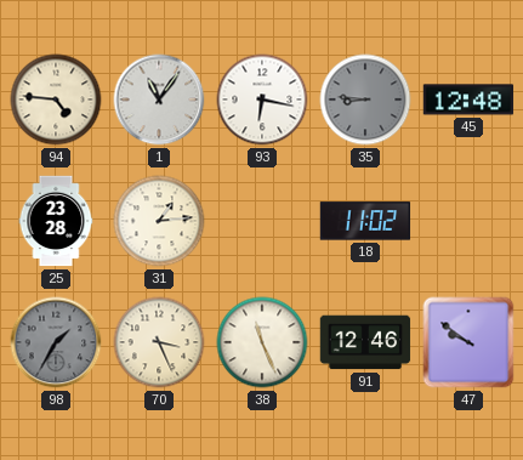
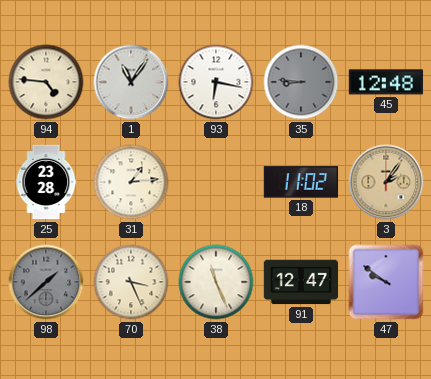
3: none -> 2:06 (386, 182)
98: 1:35 -> 1:38 (46, 282)
91: 12:46 -> 12:47 (301, 282)
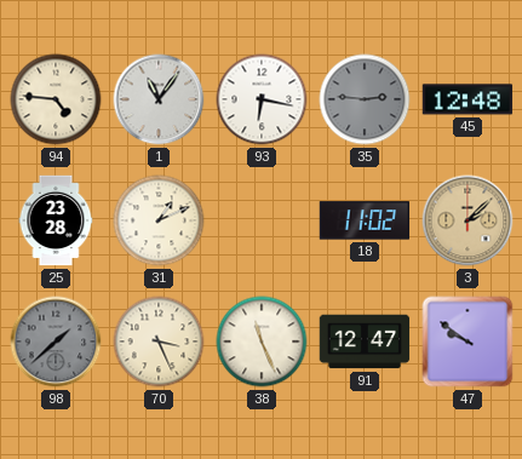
35: 8:46 -> 2:46 (365, 99)
31: 1:14 -> 1:11 (159, 220)
3: 2:06 -> 2:08 (467, 220)
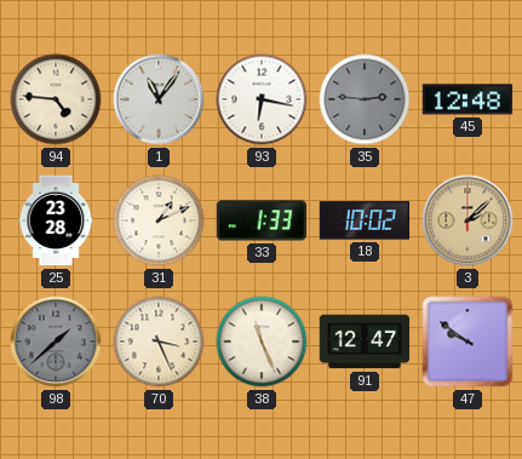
33: none -> 1:33 (262, 220)
18: 11:02 -> 10:02 (365, 220)
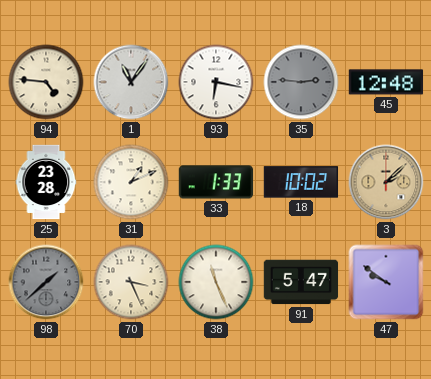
91: 12:47 -> 5:47 (301, 282)
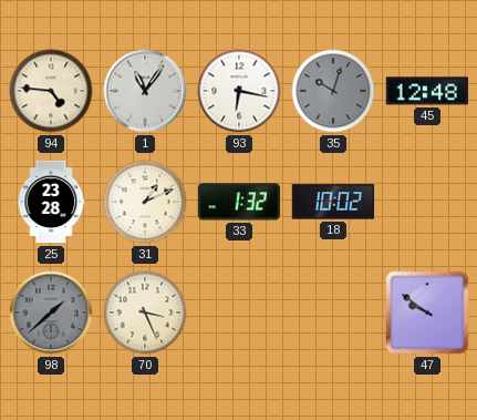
35: 2:46 -> 10:03 (333, 91)
33: 1:33 -> 1:32 (239, 202)
3: 2:08 -> none (386, 182)
38: 11:26 -> none (216, 282)
91: 5:47 -> none (301, 282)
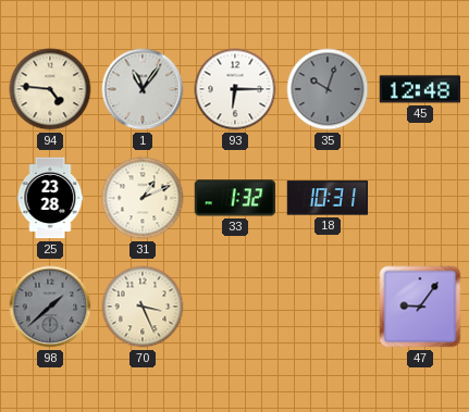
93: 6:17 -> 6:15 (235, 89)
18: 10:02 -> 10:31 (328, 198)
47: 9:51 -> 9:06 (420, 307)
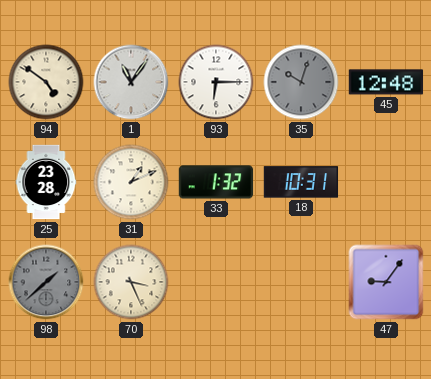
94: 4:46 -> 4:51 (46, 82)
